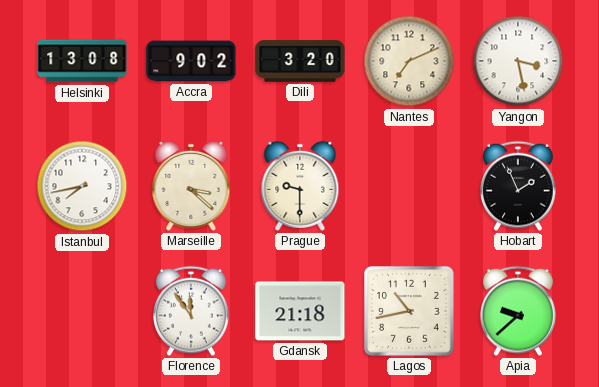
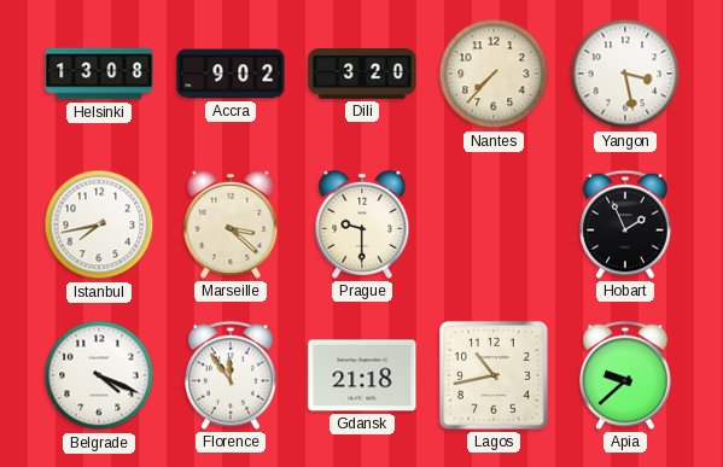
Nantes: 7:11 -> 7:37 (494, 74)
Belgrade: none -> 4:19 (99, 375)
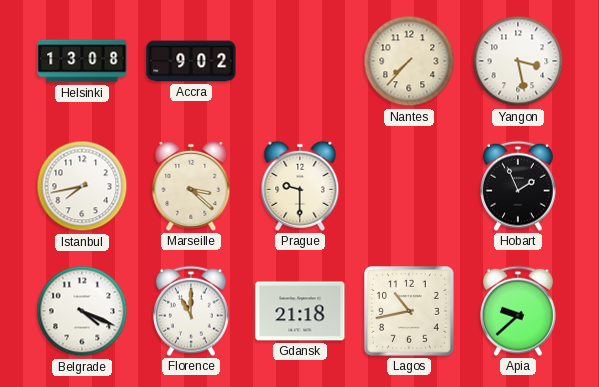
Dili: 3:20 -> none (362, 74)
Florence: 11:54 -> 11:00 (192, 311)
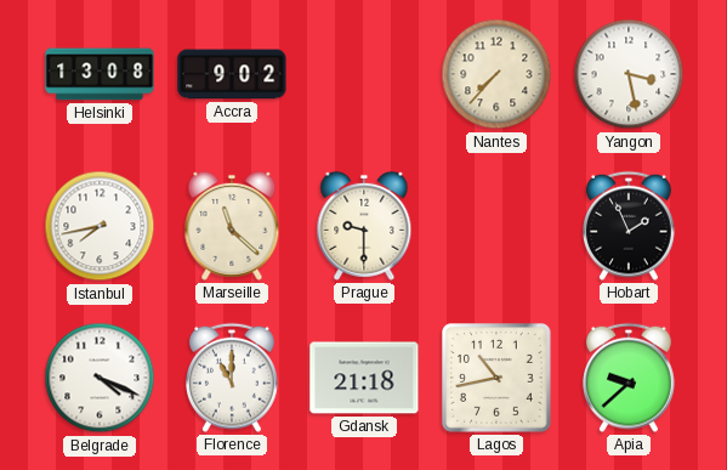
Marseille: 3:22 -> 11:22 (232, 226)
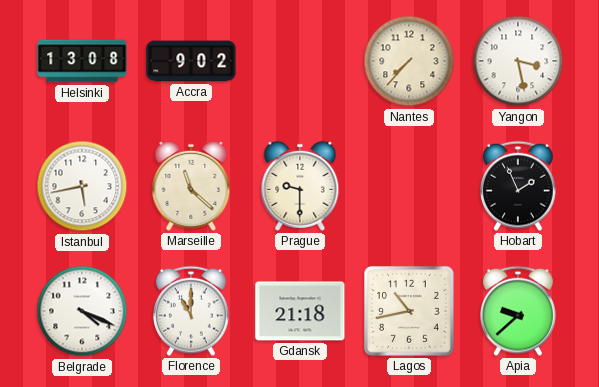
Istanbul: 7:43 -> 5:43 (82, 186)
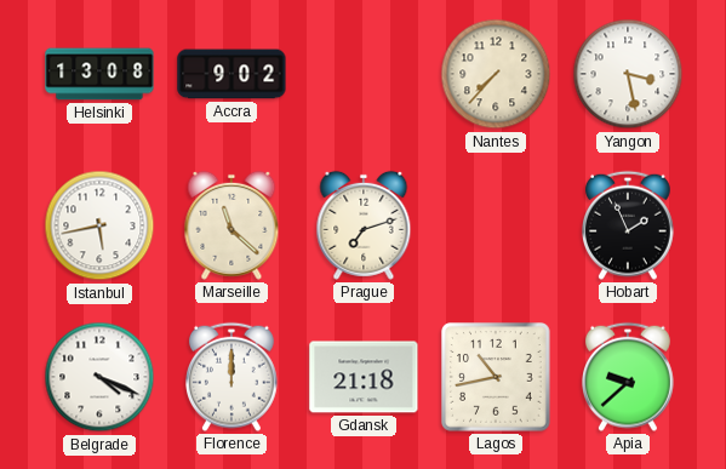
Prague: 9:30 -> 7:12 (364, 225)
Florence: 11:00 -> 12:00 (233, 377)
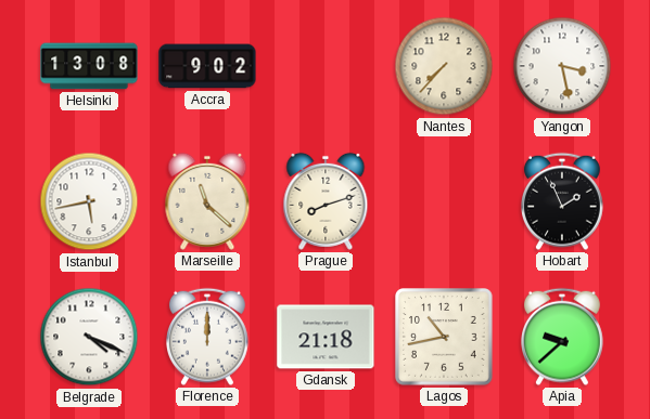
Prague: 7:12 -> 8:12 (326, 201)
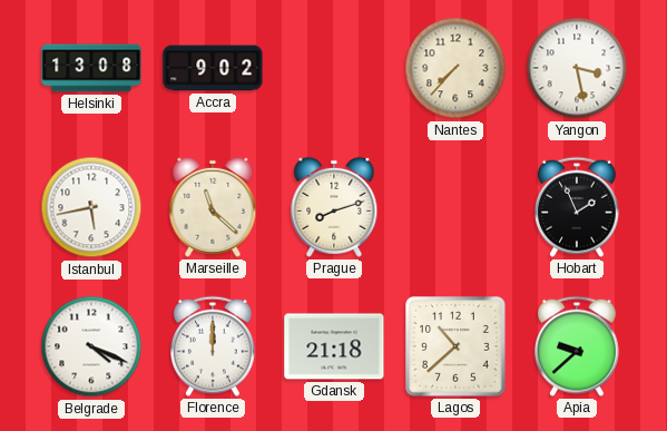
Lagos: 10:43 -> 10:38 (457, 347)
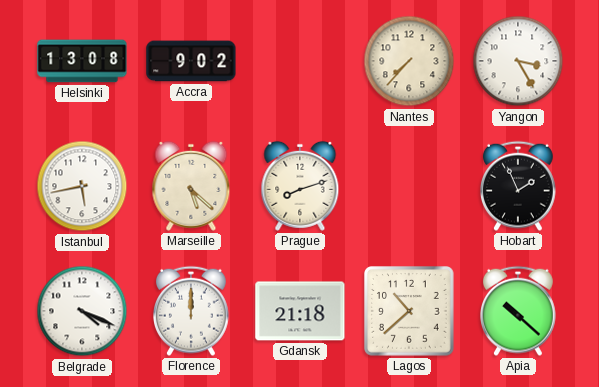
Yangon: 3:28 -> 3:25 (518, 61)
Marseille: 11:22 -> 5:22 (191, 186)
Apia: 9:38 -> 10:22 (519, 311)
